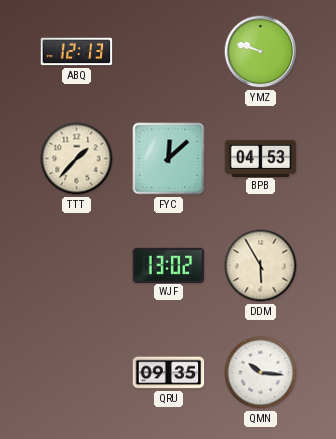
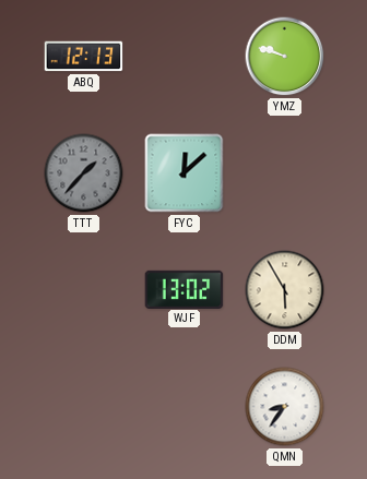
TTT dial: cream -> grey (84, 173)
BPB: 04:53 -> none (261, 158)
QRU: 09:35 -> none (169, 373)
QMN: 10:16 -> 8:36 (285, 407)
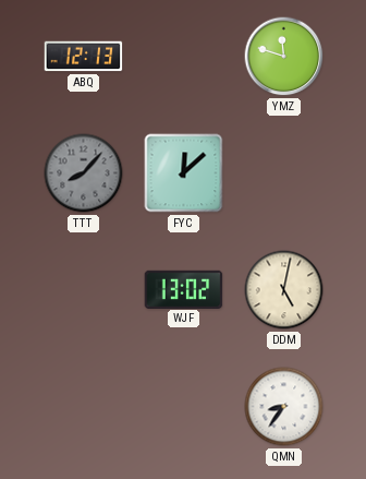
YMZ: 9:48 -> 11:48 (284, 57)
TTT: 1:37 -> 8:07 (84, 173)
DDM: 5:55 -> 5:02 (284, 290)
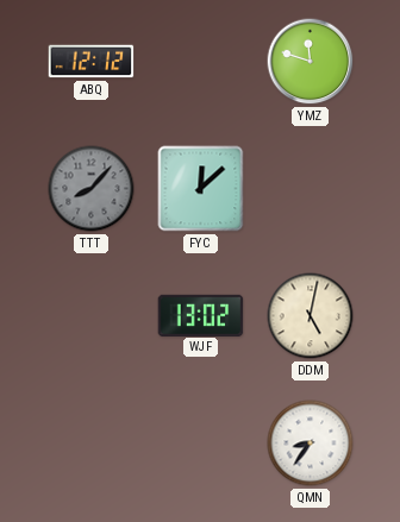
ABQ: 12:13 -> 12:12 (92, 62)
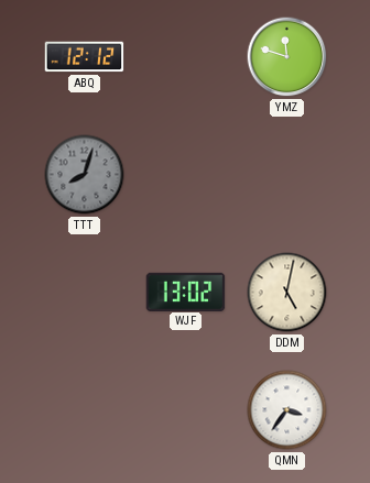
TTT: 8:07 -> 8:03 (85, 175)
FYC: 12:08 -> none (201, 189)
QMN: 8:36 -> 3:36 (287, 410)
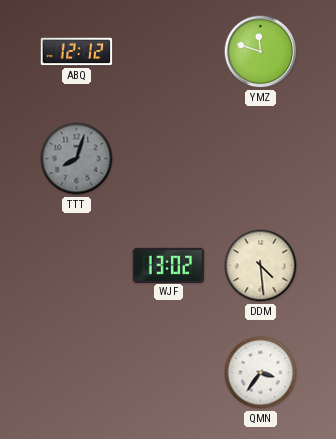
DDM: 5:02 -> 4:29 (261, 266)
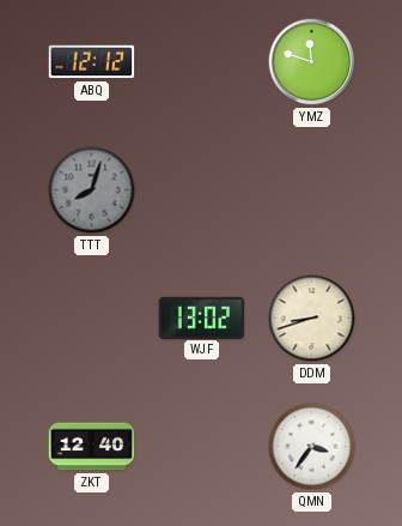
DDM: 4:29 -> 8:42 (312, 319)
ZKT: none -> 12:40 (92, 447)
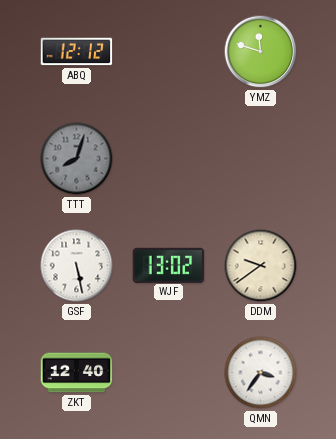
GSF: none -> 5:28 (77, 266)
DDM: 8:42 -> 9:39 (261, 266)
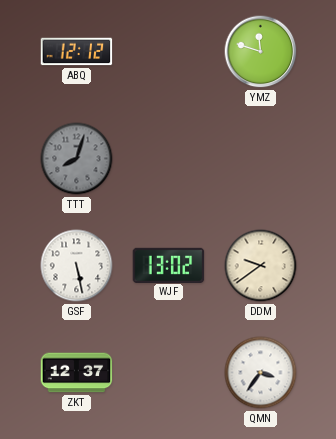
ZKT: 12:40 -> 12:37 (77, 373)
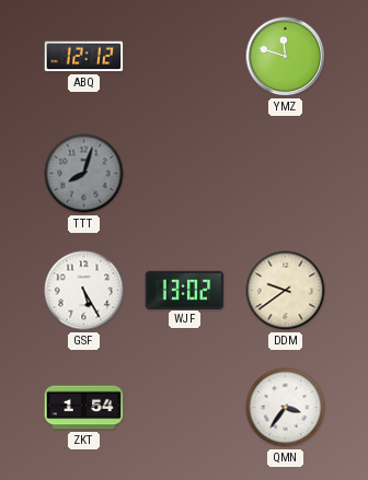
GSF: 5:28 -> 5:25 (84, 291)
ZKT: 12:37 -> 1:54 (84, 408)
